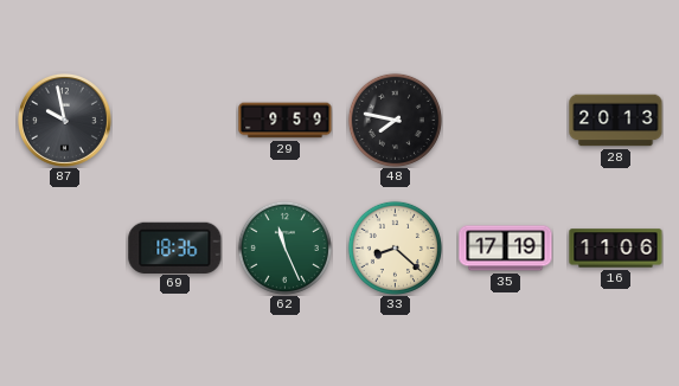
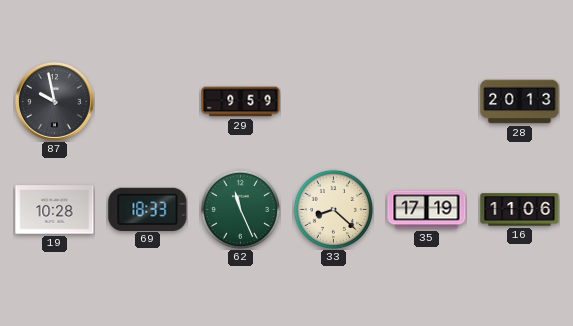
48: 7:47 -> none (395, 120)
19: none -> 10:28 (55, 210)
69: 18:36 -> 18:33 (148, 209)
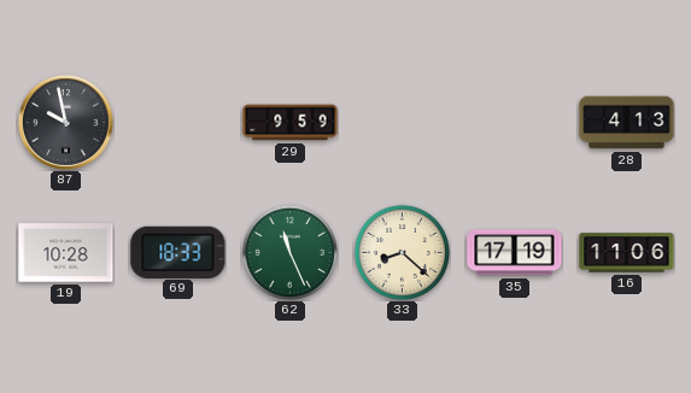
28: 20:13 -> 4:13 (627, 123)
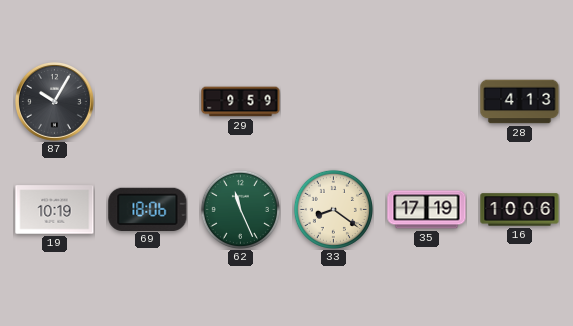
87: 9:58 -> 10:05 (55, 102)
19: 10:28 -> 10:19 (55, 210)
69: 18:33 -> 18:06 (148, 209)
33: 8:22 -> 8:21 (333, 209)
16: 11:06 -> 10:06 (520, 210)
